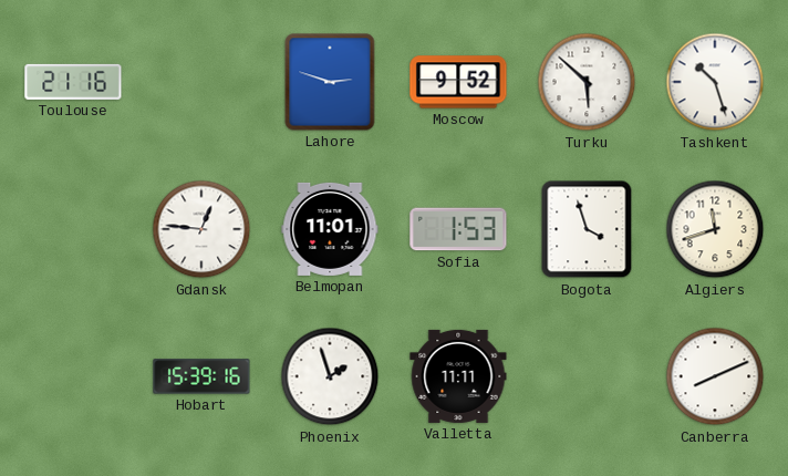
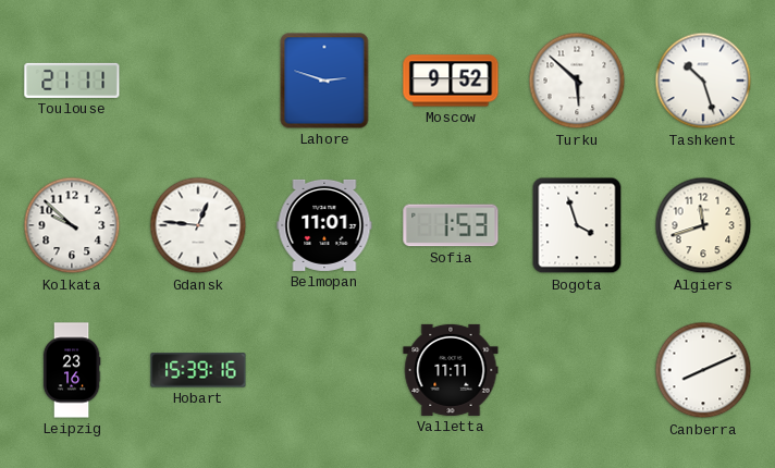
Toulouse: 21:16 -> 21:11 (72, 81)
Kolkata: none -> 9:52 (72, 225)
Leipzig: none -> 23:16 (72, 370)
Phoenix: 1:57 -> none (330, 376)
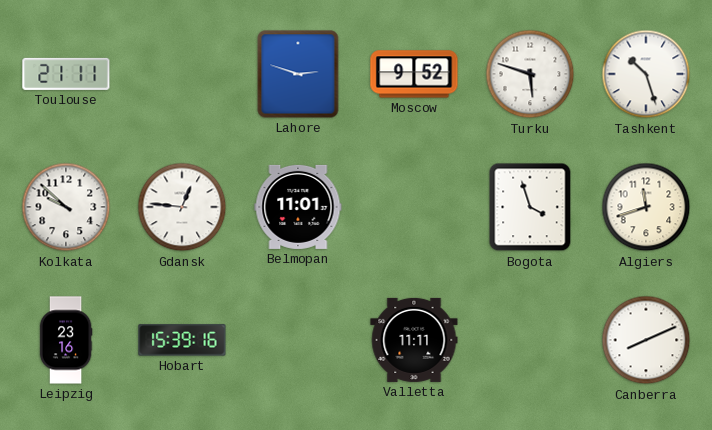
Turku: 5:52 -> 5:48 (530, 74)
Sofia: 1:53 -> none (451, 225)
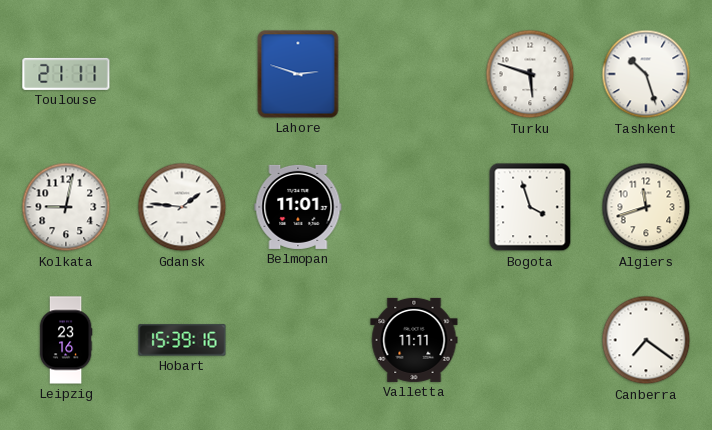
Moscow: 9:52 -> none (414, 74)
Kolkata: 9:52 -> 9:02 (66, 207)
Gdansk: 12:46 -> 1:46 (182, 207)
Canberra: 8:11 -> 7:21 (646, 340)
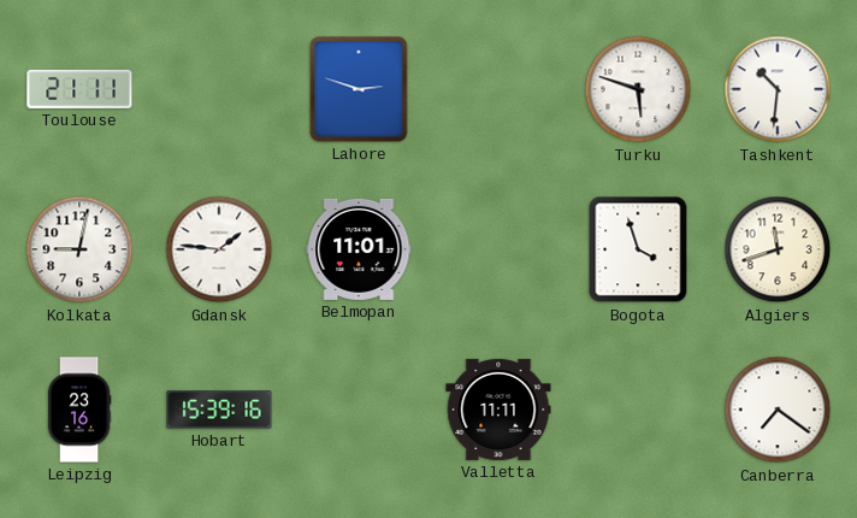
Tashkent: 10:27 -> 10:31 (778, 89)
